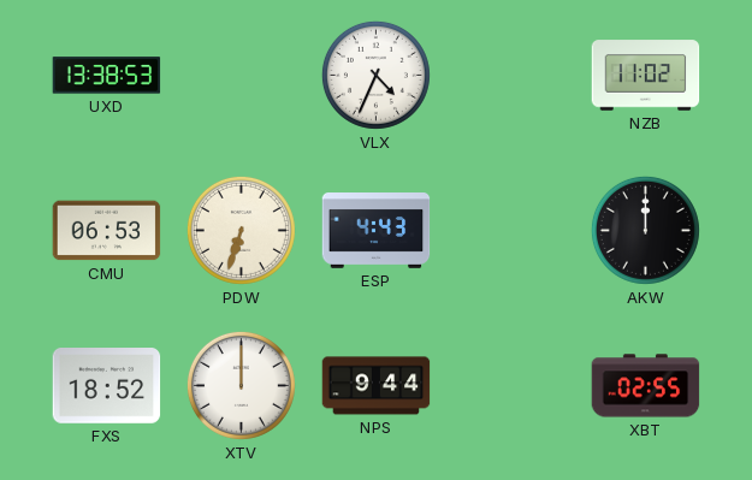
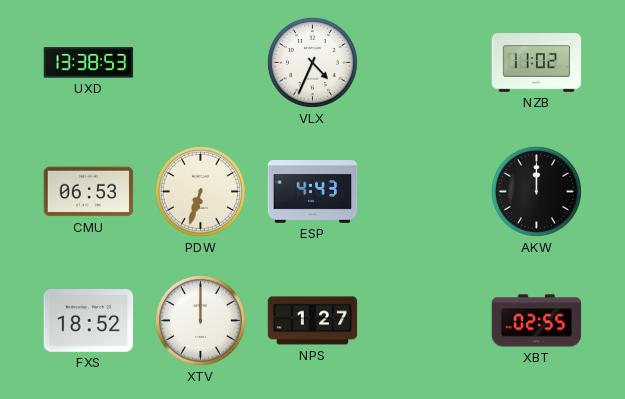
NPS: 9:44 -> 1:27 (313, 321)
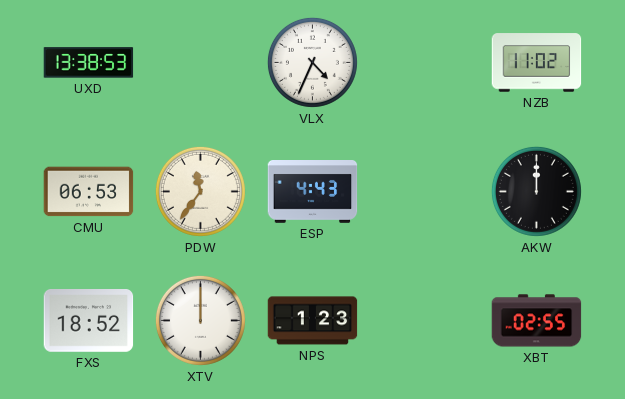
PDW: 6:33 -> 11:36 (200, 191)
NPS: 1:27 -> 1:23 (313, 321)
